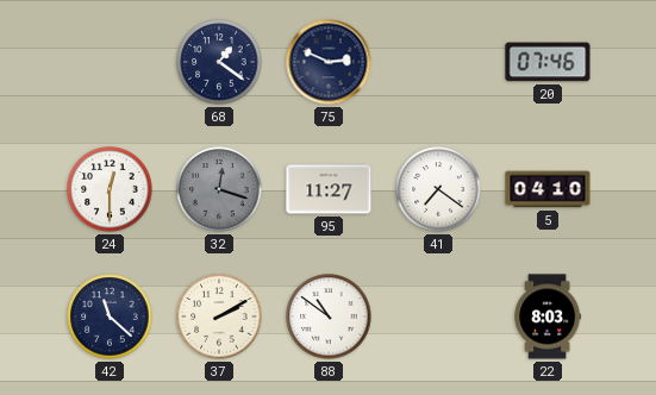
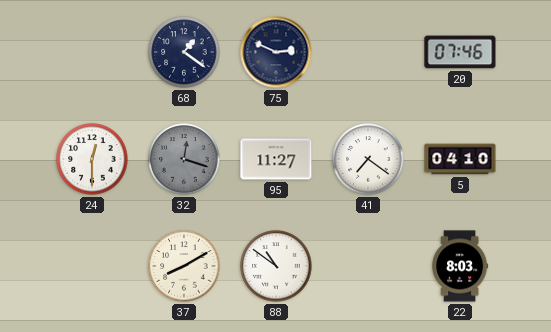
42: 11:22 -> none (110, 316)
37: 2:10 -> 8:10 (184, 266)
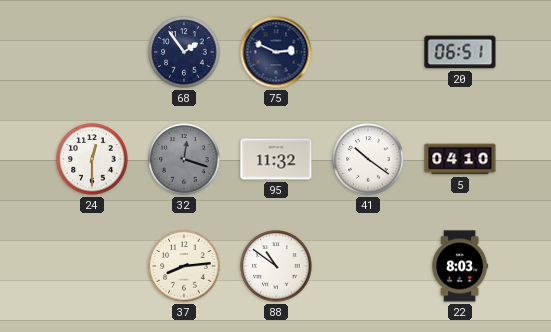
68: 1:21 -> 1:54 (184, 52)
20: 07:46 -> 06:51 (460, 52)
95: 11:27 -> 11:32 (276, 159)
41: 7:21 -> 10:21 (368, 159)
37: 8:10 -> 8:14 (184, 266)
